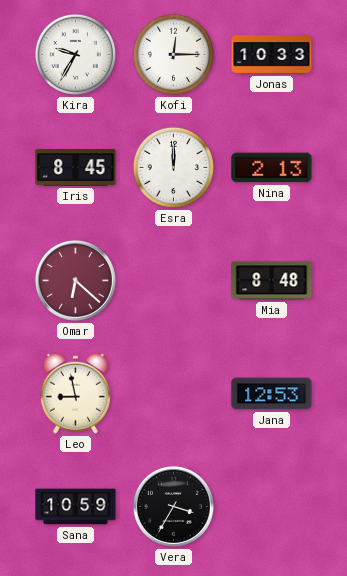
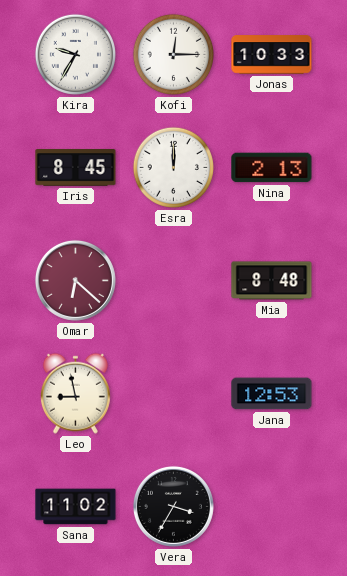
Sana: 10:59 -> 11:02 (76, 507)
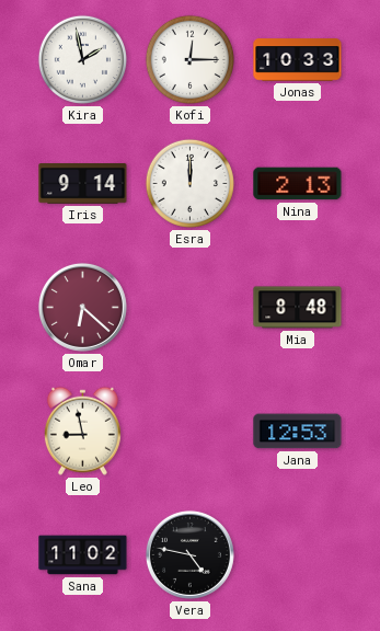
Kira: 9:35 -> 1:58 (82, 59)
Iris: 8:45 -> 9:14 (83, 184)
Vera: 3:35 -> 4:47 (189, 554)
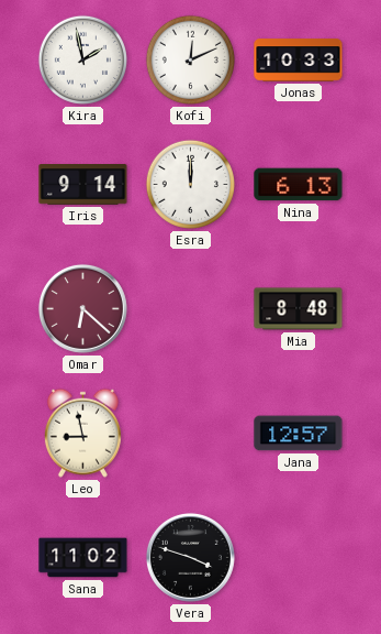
Kofi: 12:15 -> 12:11 (190, 59)
Nina: 2:13 -> 6:13 (299, 185)
Jana: 12:53 -> 12:57 (299, 434)
Vera: 4:47 -> 3:48 (190, 557)
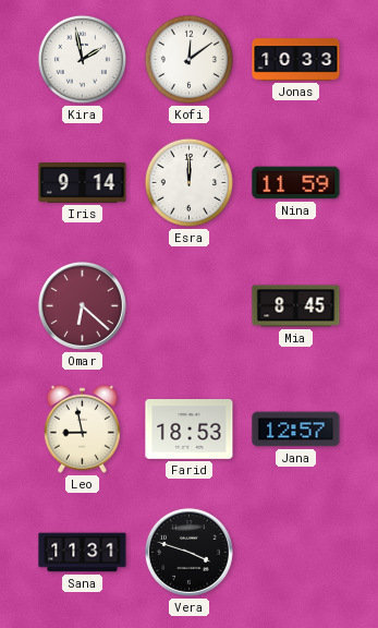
Kofi: 12:11 -> 12:09 (188, 59)
Nina: 6:13 -> 11:59 (296, 183)
Mia: 8:48 -> 8:45 (296, 306)
Farid: none -> 18:53 (190, 430)
Sana: 11:02 -> 11:31 (83, 553)
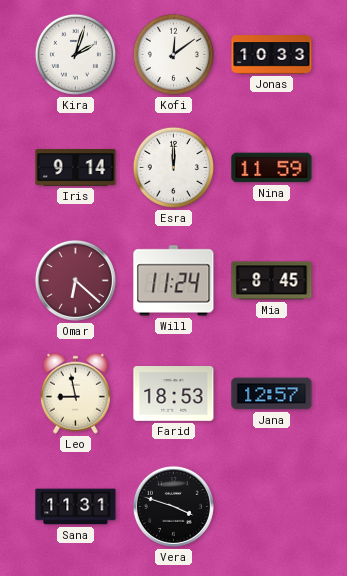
Kira: 1:58 -> 2:03 (75, 54)
Will: none -> 11:24 (174, 281)
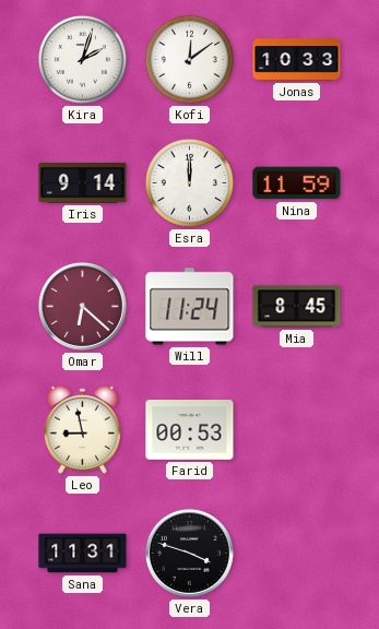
Farid: 18:53 -> 00:53 (190, 430)
Jana: 12:57 -> none (272, 394)
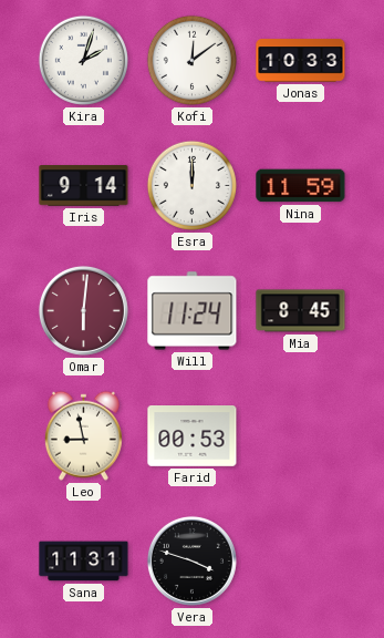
Omar: 6:22 -> 6:01 (83, 310)
